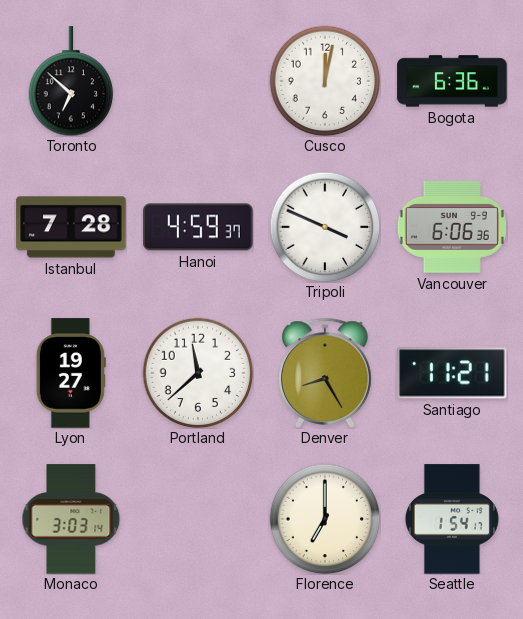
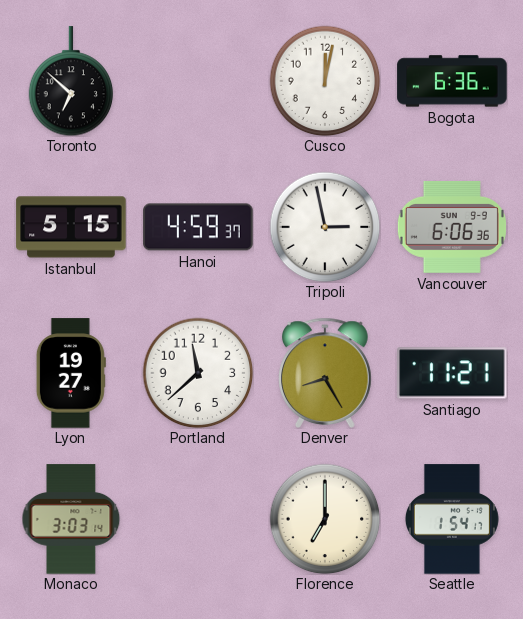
Istanbul: 7:28 -> 5:15 (71, 227)
Tripoli: 3:49 -> 2:58 (325, 227)
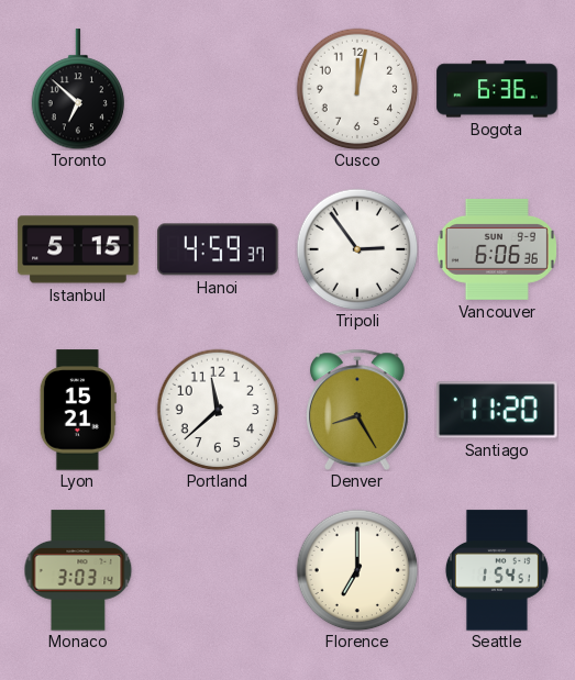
Tripoli: 2:58 -> 2:54 (357, 249)
Lyon: 19:27 -> 15:21 (78, 410)
Santiago: 11:21 -> 11:20 (497, 410)
Seattle: 1:54:17 -> 1:54:51 (497, 570)
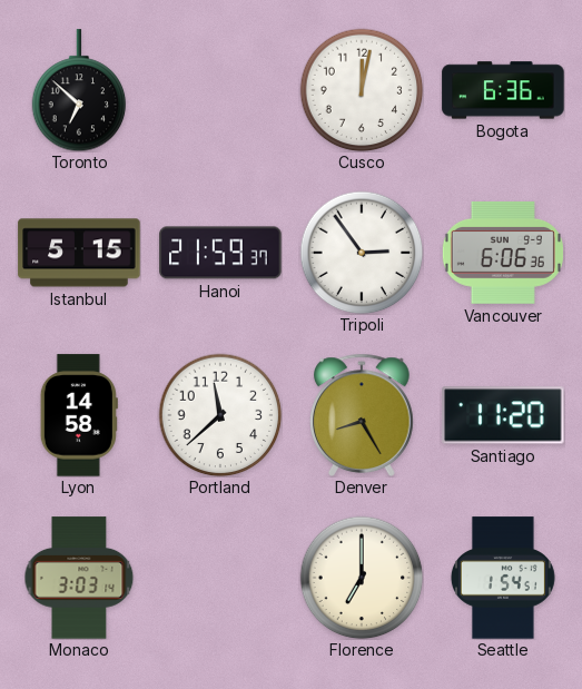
Hanoi: 4:59 -> 21:59 (220, 253)
Lyon: 15:21 -> 14:58 (79, 415)
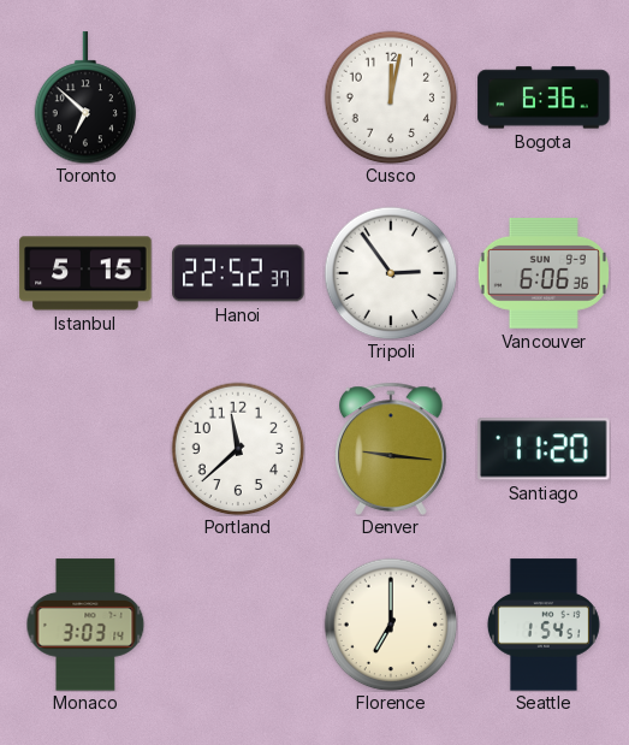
Hanoi: 21:59 -> 22:52 (238, 273)
Lyon: 14:58 -> none (79, 415)
Denver: 8:25 -> 9:16 (392, 449)
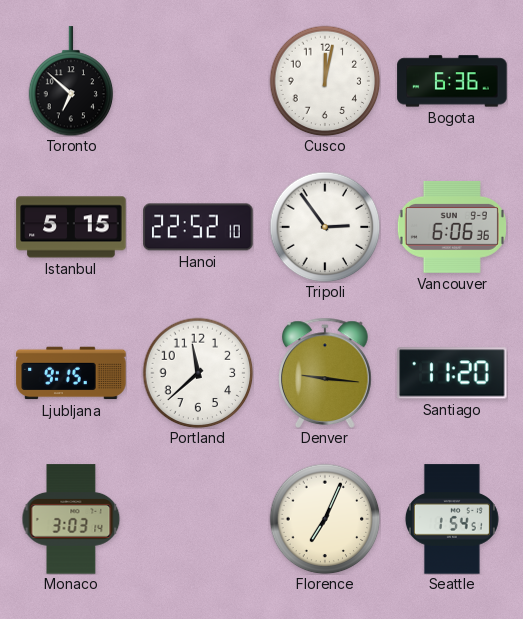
Hanoi: 22:52:37 -> 22:52:10 (198, 227)
Ljubljana: none -> 9:15 (71, 373)
Florence: 7:00 -> 7:04 (325, 519)
